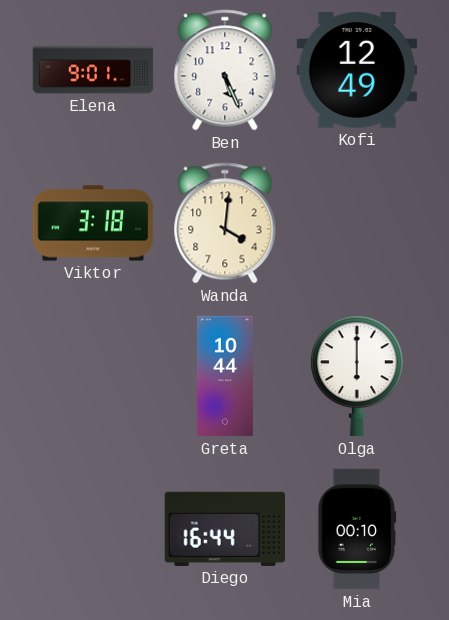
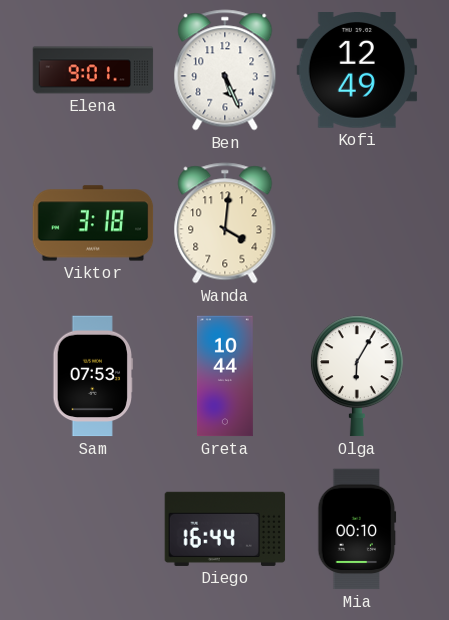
Sam: none -> 07:53 (92, 376)
Olga: 6:00 -> 6:05 (357, 376)
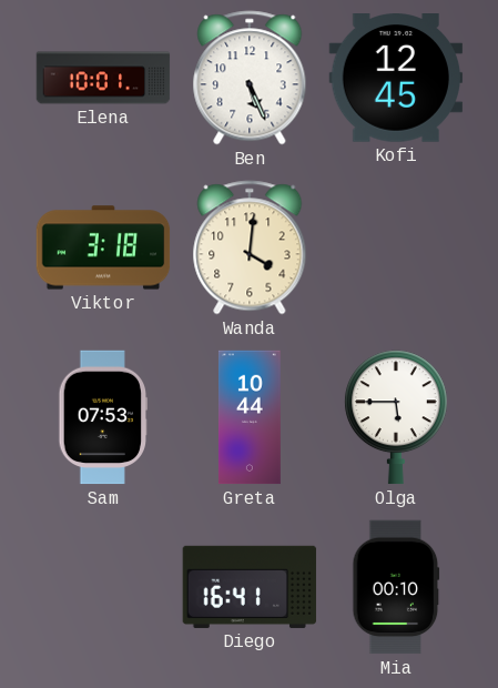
Elena: 9:01 -> 10:01 (103, 78)
Kofi: 12:49 -> 12:45 (396, 79)
Olga: 6:05 -> 5:45 (396, 417)
Diego: 16:44 -> 16:41 (250, 587)
